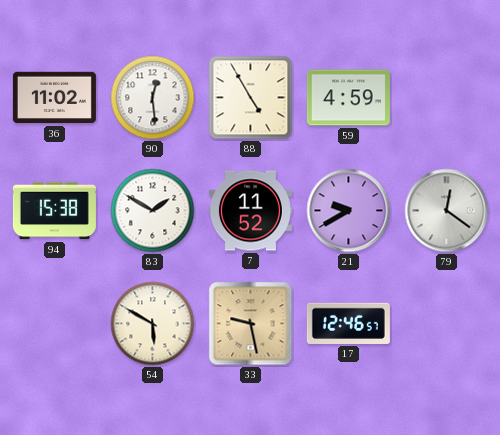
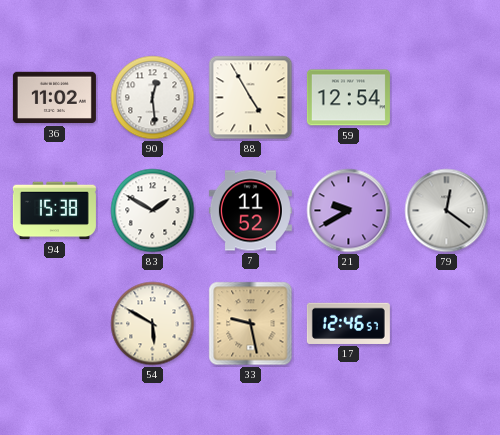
59: 4:59 -> 12:54 (348, 98)
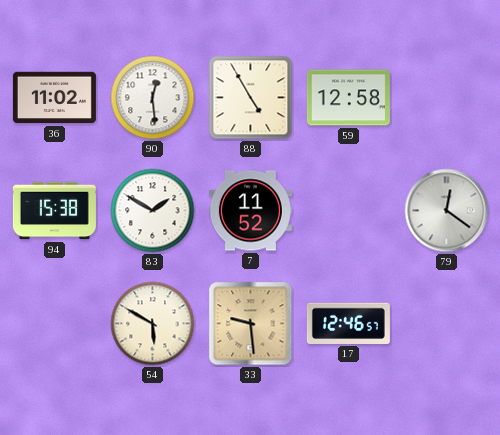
59: 12:54 -> 12:58 (348, 98)
21: 9:40 -> none (349, 211)
33: 9:28 -> 9:29 (251, 324)
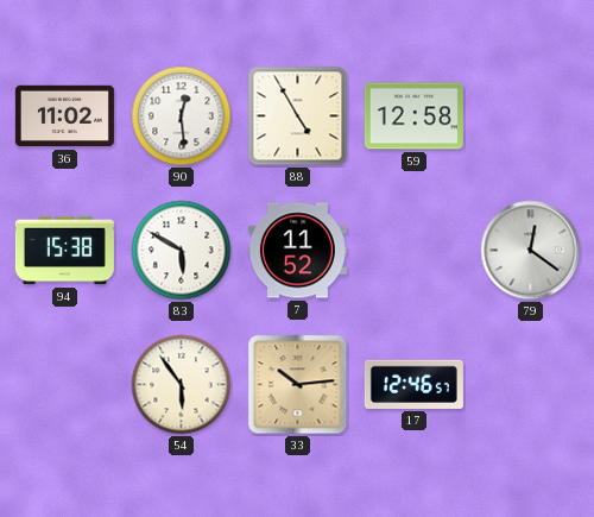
83: 1:50 -> 5:50 (182, 251)
54: 5:50 -> 5:54 (182, 385)
33: 9:29 -> 10:14 (298, 385)
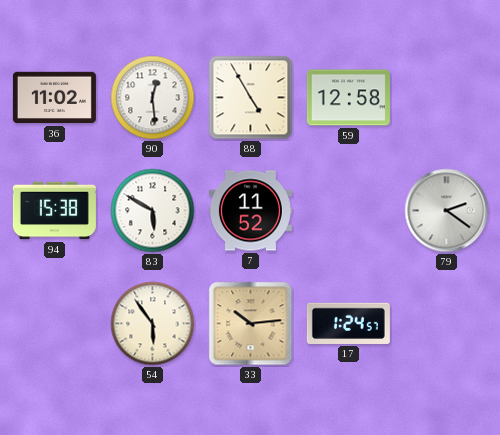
79: 12:21 -> 2:21 (447, 211)
17: 12:46 -> 1:24 (348, 323)
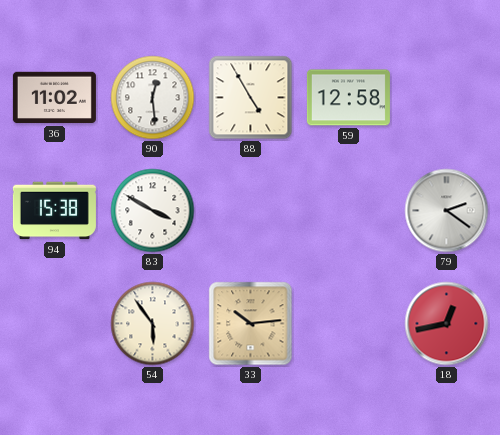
83: 5:50 -> 3:50 (153, 211)
7: 11:52 -> none (250, 211)
17: 1:24 -> none (348, 323)
18: none -> 12:43 (447, 324)
